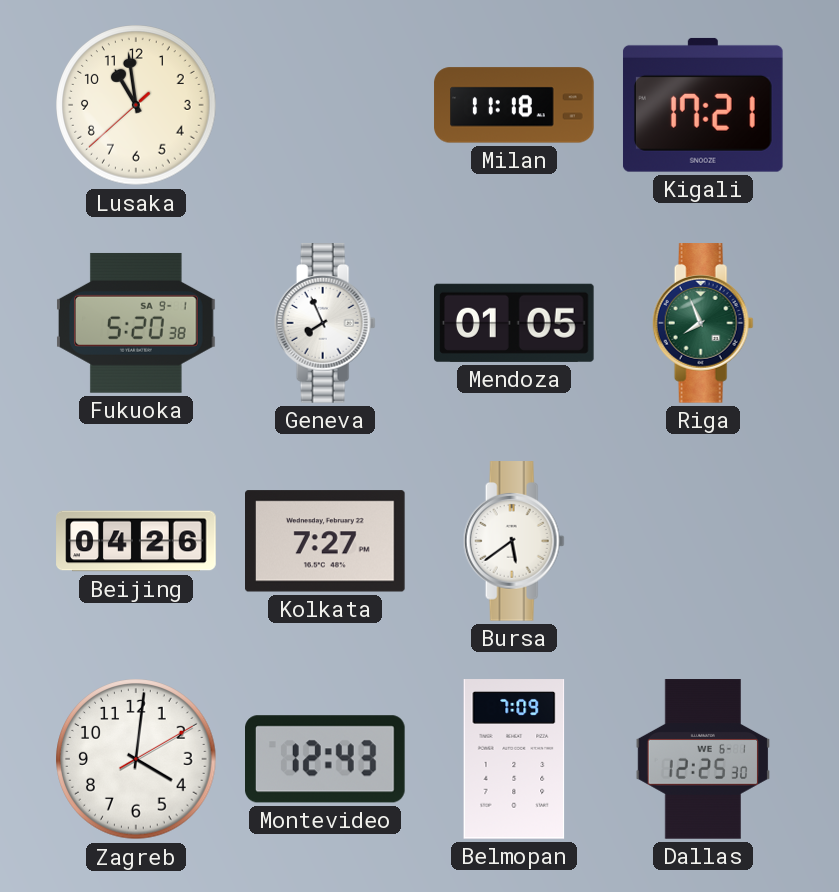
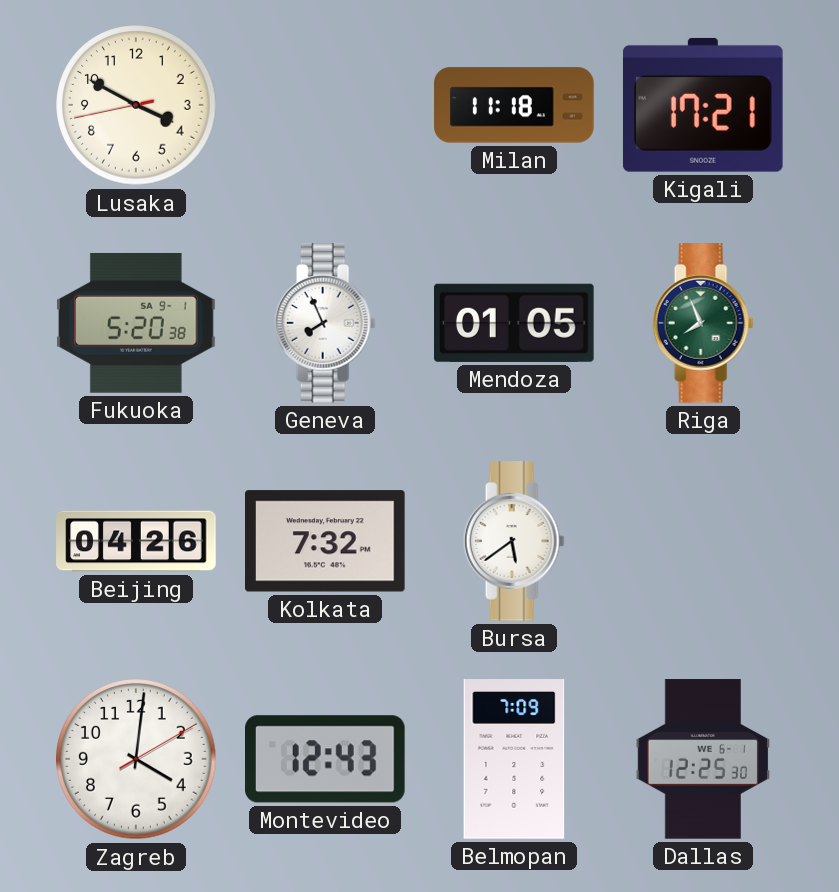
Lusaka: 10:58 -> 3:49 (136, 105)
Kolkata: 7:27 -> 7:32 (326, 541)
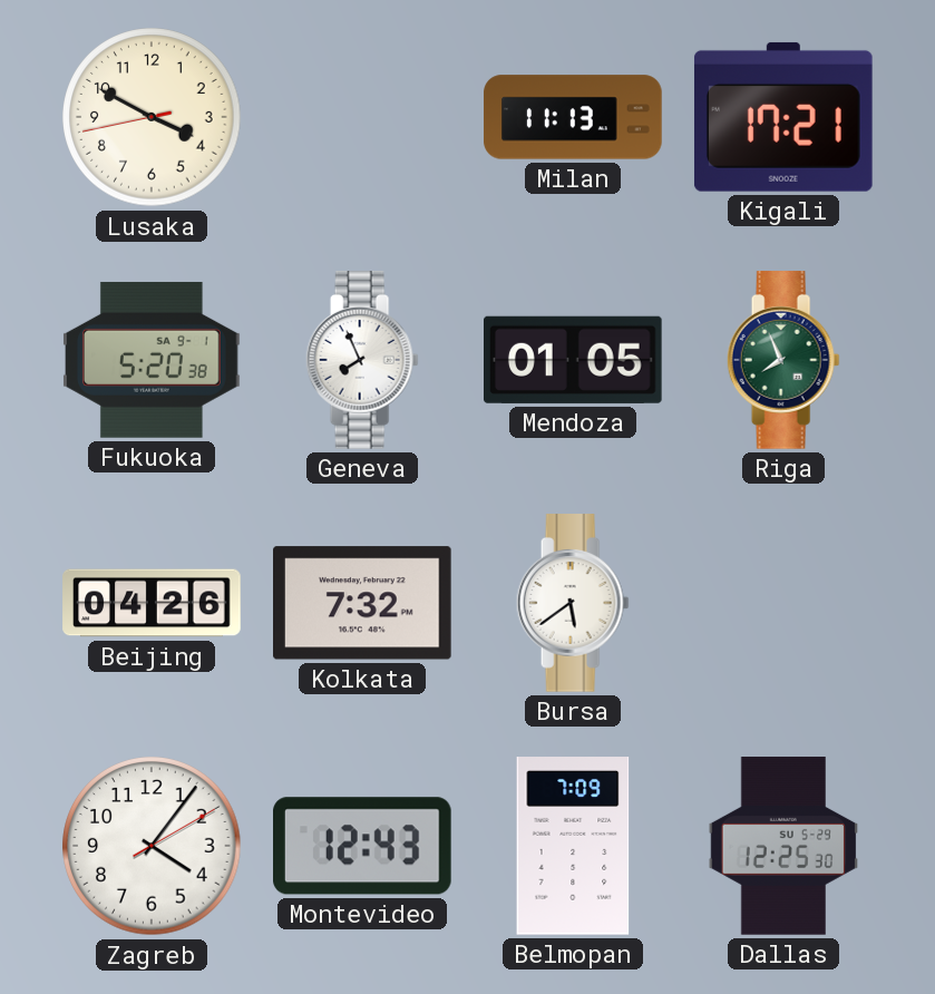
Milan: 11:18 -> 11:13 (573, 117)
Zagreb: 4:01 -> 4:06 (152, 846)
Dallas date: WE 6-1 -> SU 5-29 (782, 846)
